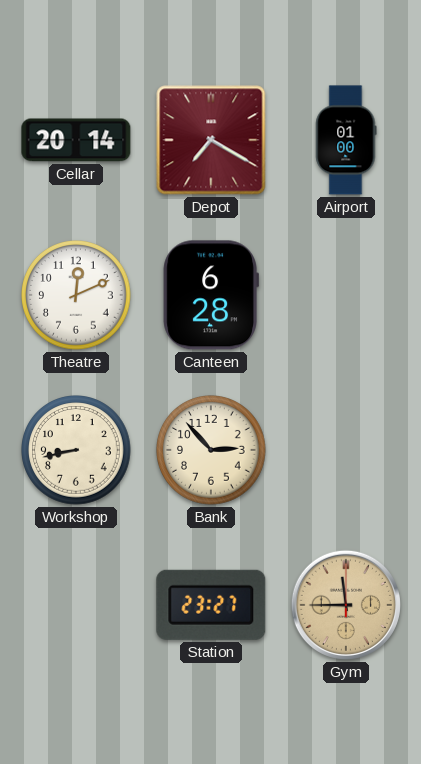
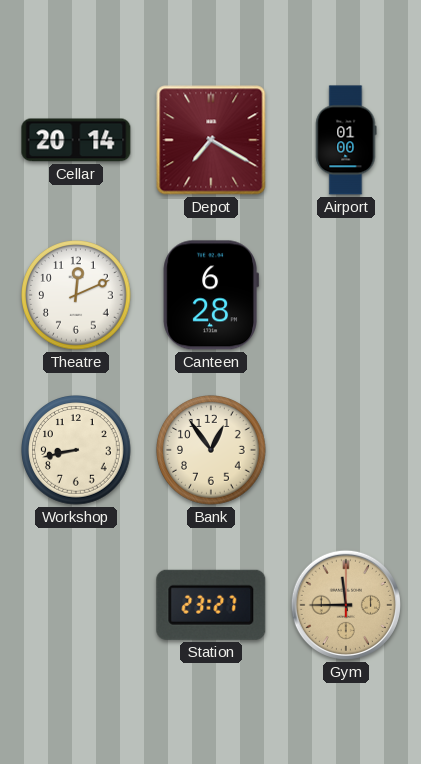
Bank: 2:53 -> 12:54 (212, 451)
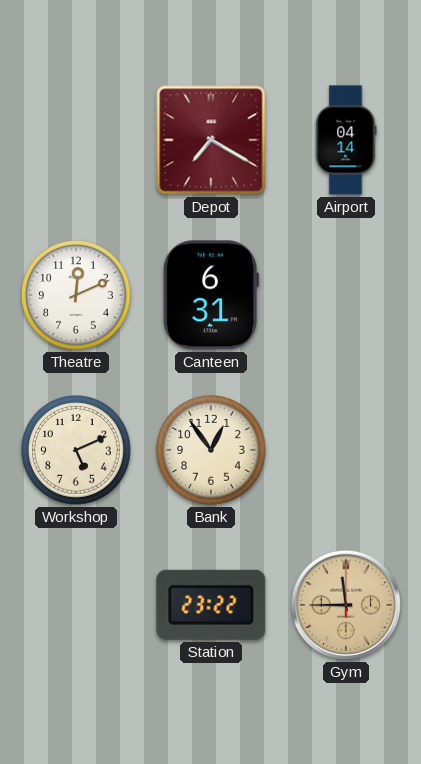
Cellar: 20:14 -> none (76, 140)
Airport: 01:00 -> 04:14 (346, 140)
Canteen: 6:28 -> 6:31 (211, 295)
Workshop: 8:43 -> 5:11 (77, 451)
Station: 23:27 -> 23:22 (211, 605)
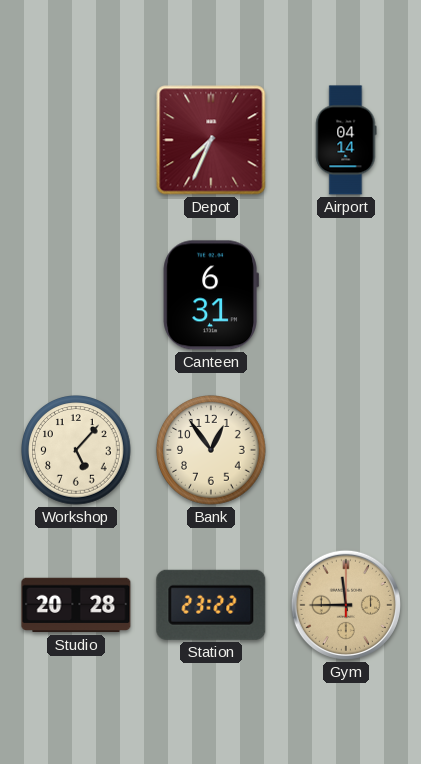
Depot: 7:20 -> 7:34 (211, 140)
Theatre: 12:11 -> none (77, 296)
Workshop: 5:11 -> 5:07 (77, 451)
Studio: none -> 20:28 (76, 605)
